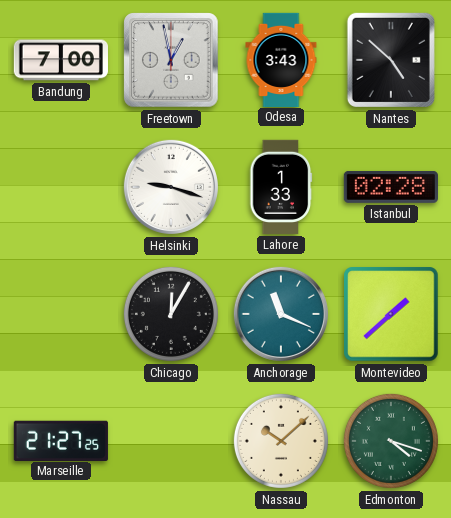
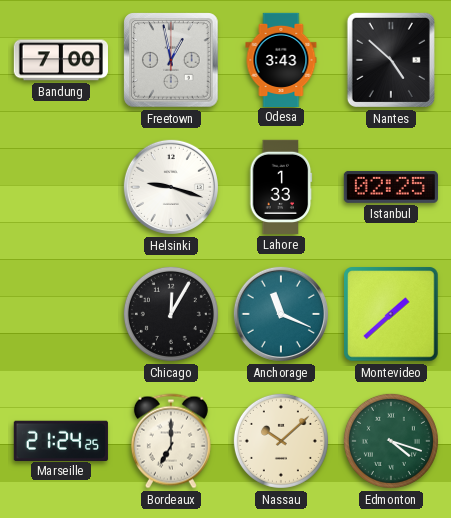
Istanbul: 02:28 -> 02:25 (391, 187)
Marseille: 21:27 -> 21:24 (61, 440)
Bordeaux: none -> 7:00 (171, 441)
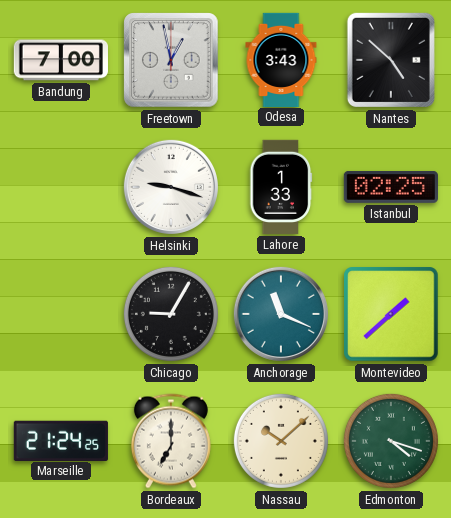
Chicago: 12:05 -> 9:05 (171, 314)
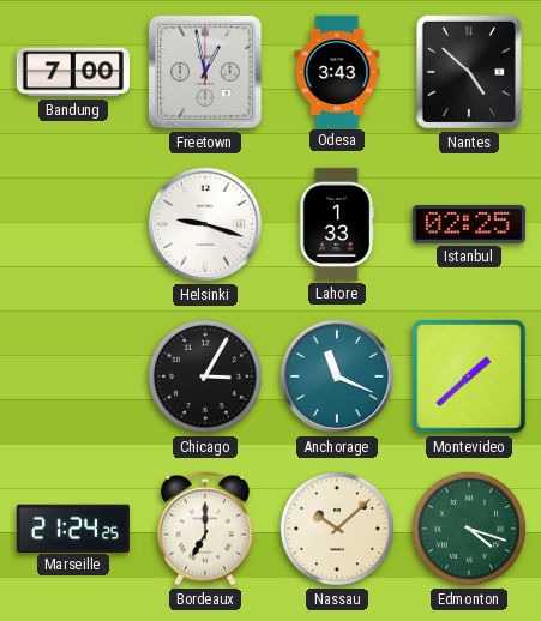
Chicago: 9:05 -> 3:05 (205, 376)
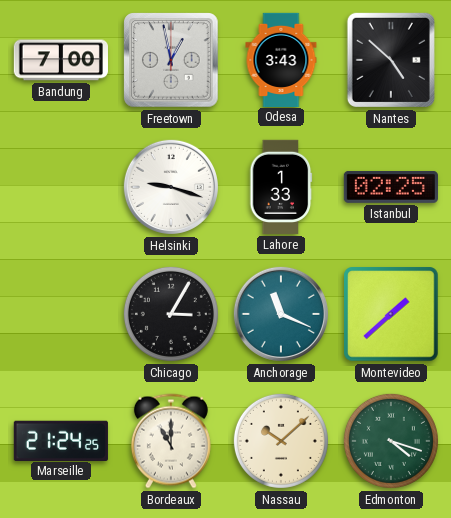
Bordeaux: 7:00 -> 11:00 (171, 441)
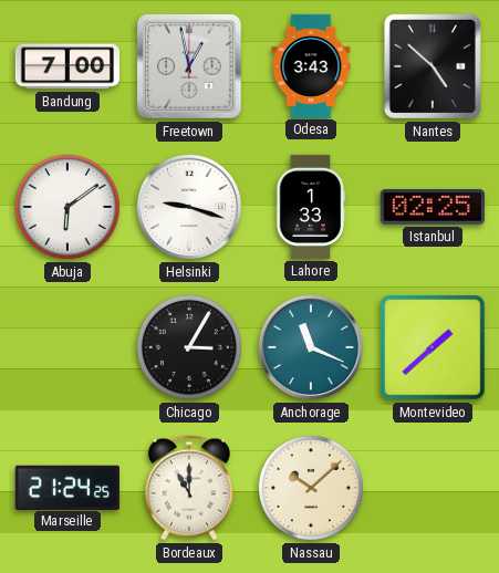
Abuja: none -> 6:09 (67, 207)
Edmonton: 4:18 -> none (391, 441)
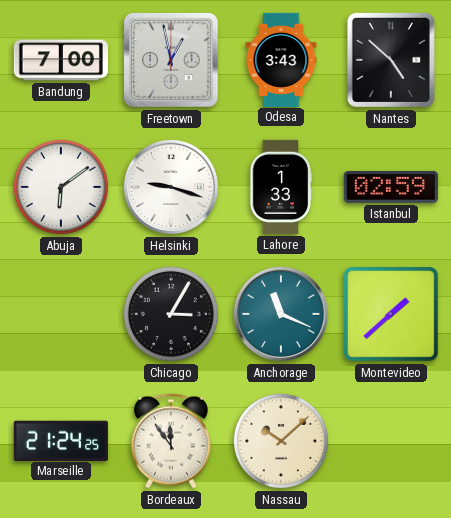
Istanbul: 02:25 -> 02:59 (391, 187)
Bordeaux: 11:00 -> 11:54 (171, 441)
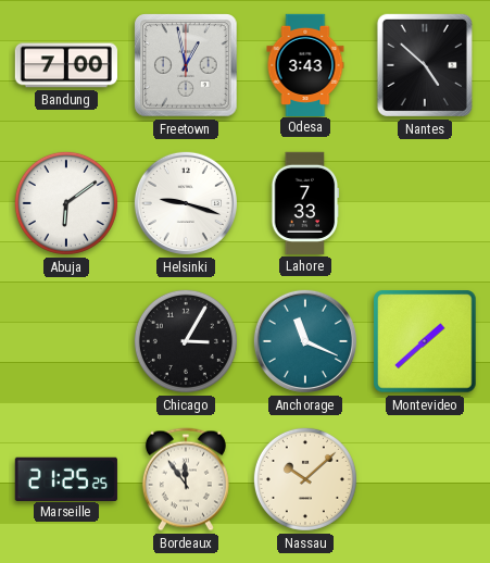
Lahore: 1:33 -> 7:33 (305, 203)
Istanbul: 02:59 -> none (391, 187)
Marseille: 21:24 -> 21:25 (66, 478)
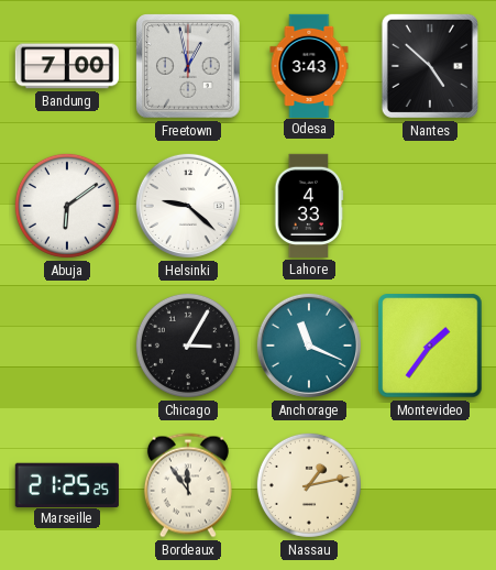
Helsinki: 9:18 -> 9:22 (188, 206)
Lahore: 7:33 -> 4:33 (309, 206)
Montevideo: 1:38 -> 1:36 (430, 346)
Nassau: 10:08 -> 1:13 (309, 485)
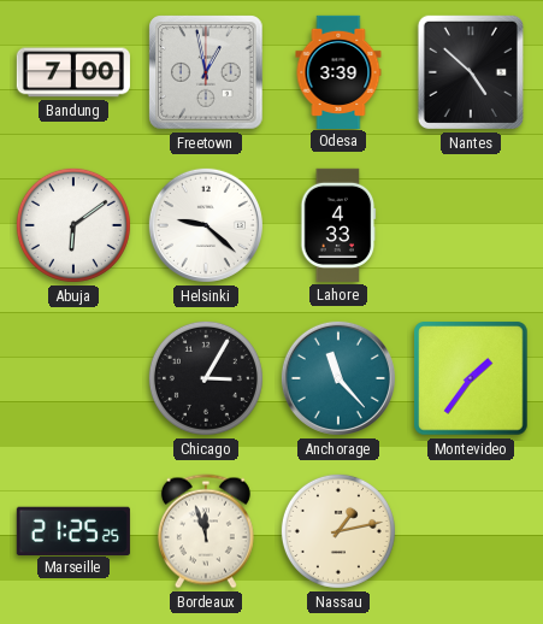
Odesa: 3:43 -> 3:39 (338, 71)
Anchorage: 11:19 -> 11:23 (338, 378)
Bordeaux: 11:54 -> 11:57 (206, 531)
